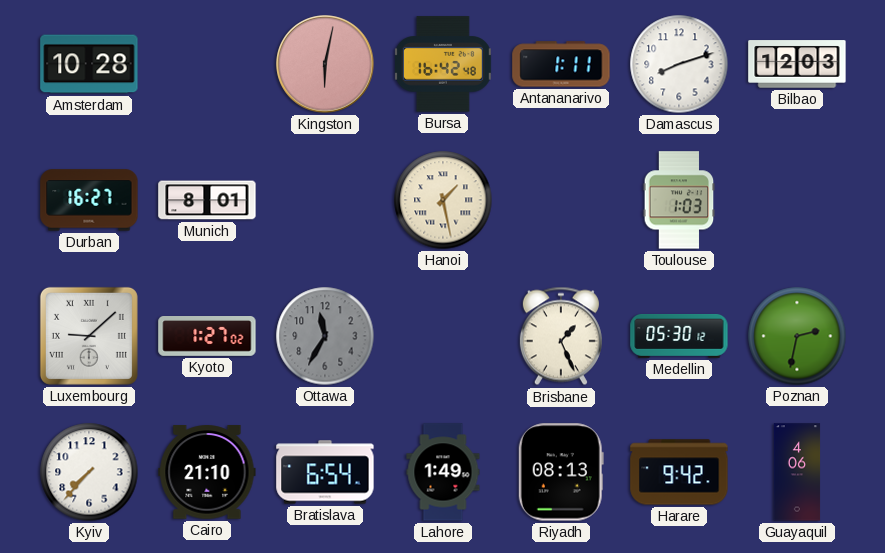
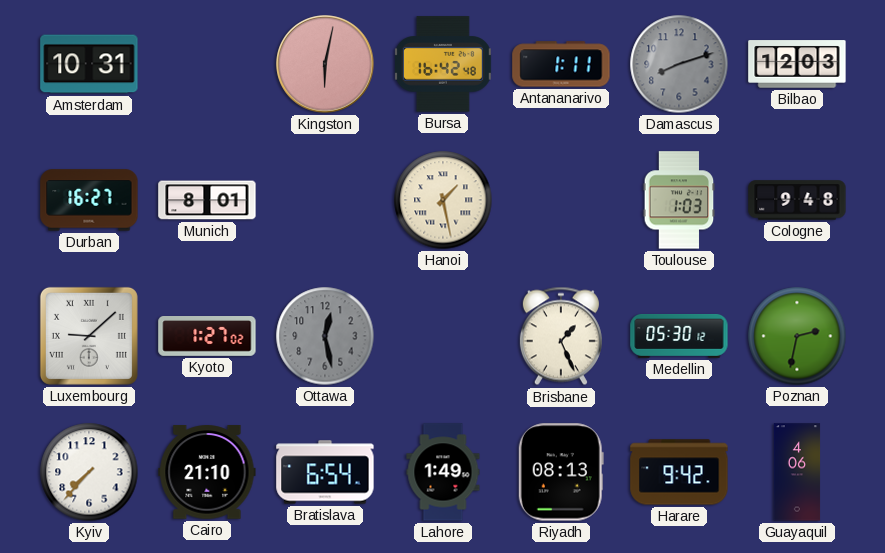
Amsterdam: 10:28 -> 10:31 (89, 64)
Damascus dial: white -> grey (679, 64)
Cologne: none -> 9:48 (797, 200)
Ottawa: 11:35 -> 12:28 (325, 336)
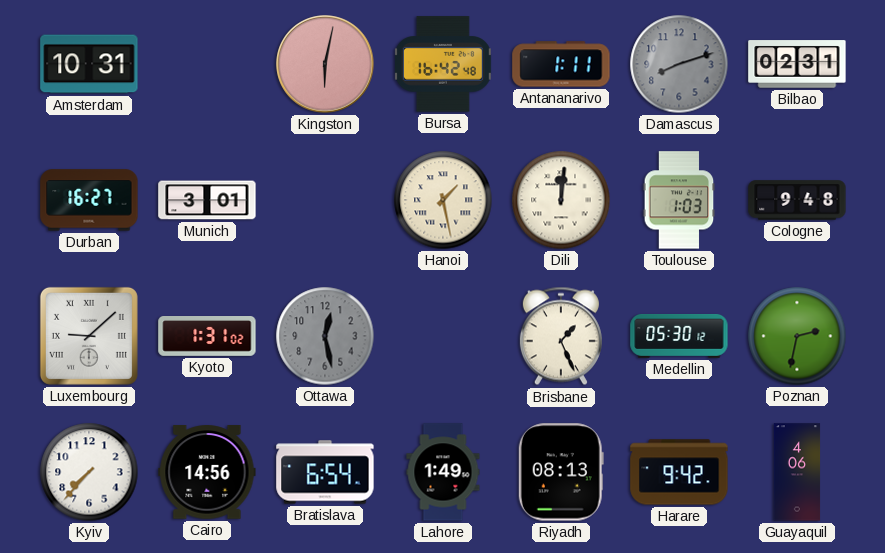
Bilbao: 12:03 -> 02:31 (797, 64)
Munich: 8:01 -> 3:01 (207, 200)
Dili: none -> 12:01 (561, 200)
Kyoto: 1:27 -> 1:31 (207, 337)
Cairo: 21:10 -> 14:56 (207, 472)
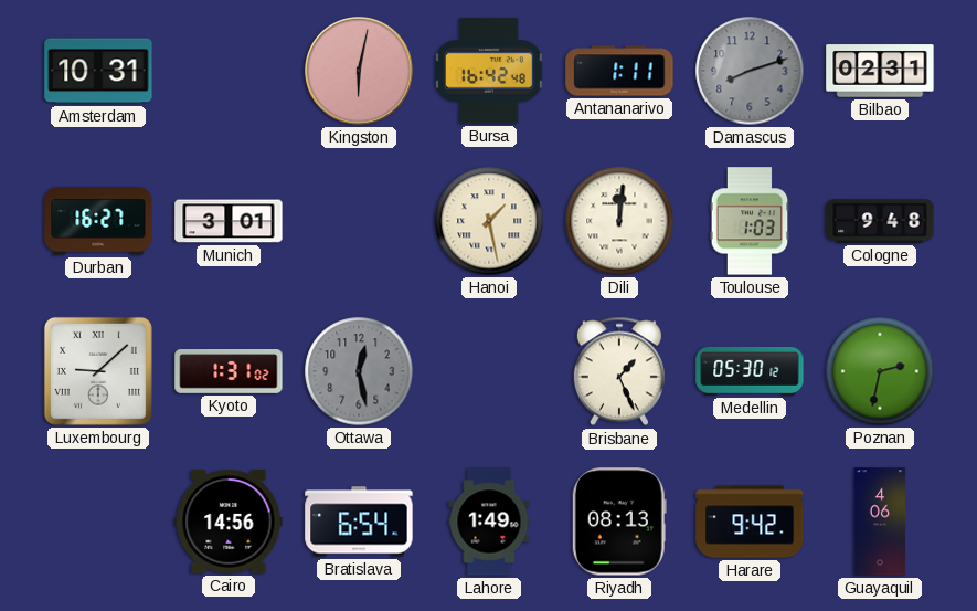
Kyiv: 7:37 -> none (89, 472)
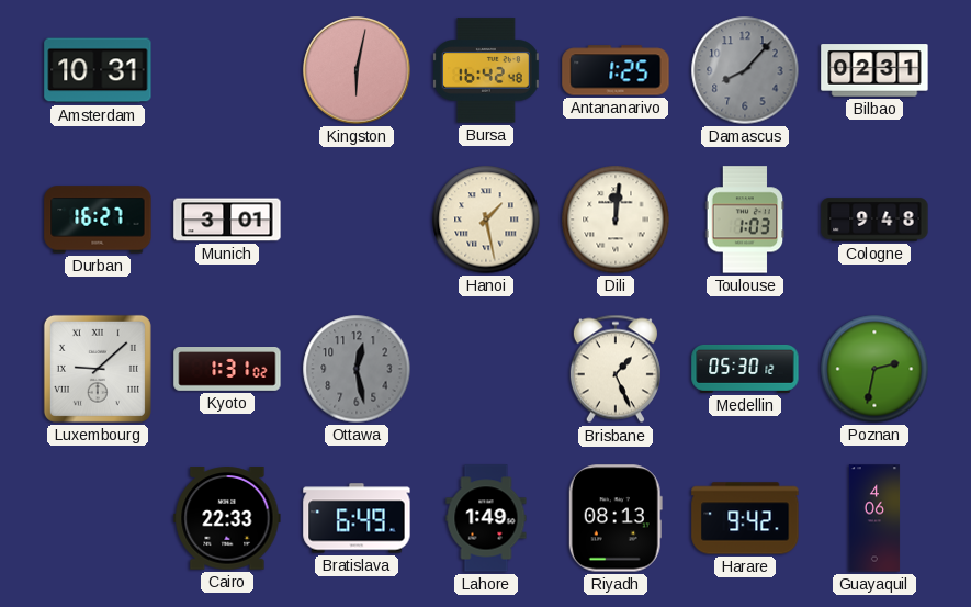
Antananarivo: 1:11 -> 1:25 (616, 70)
Damascus: 8:12 -> 8:07 (745, 70)
Cairo: 14:56 -> 22:33 (227, 518)
Bratislava: 6:54 -> 6:49 (357, 518)
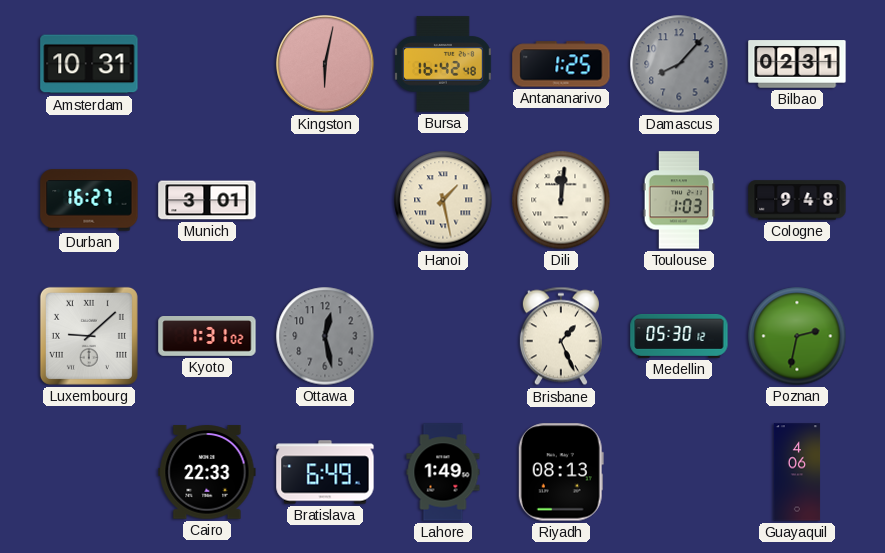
Harare: 9:42 -> none (745, 518)
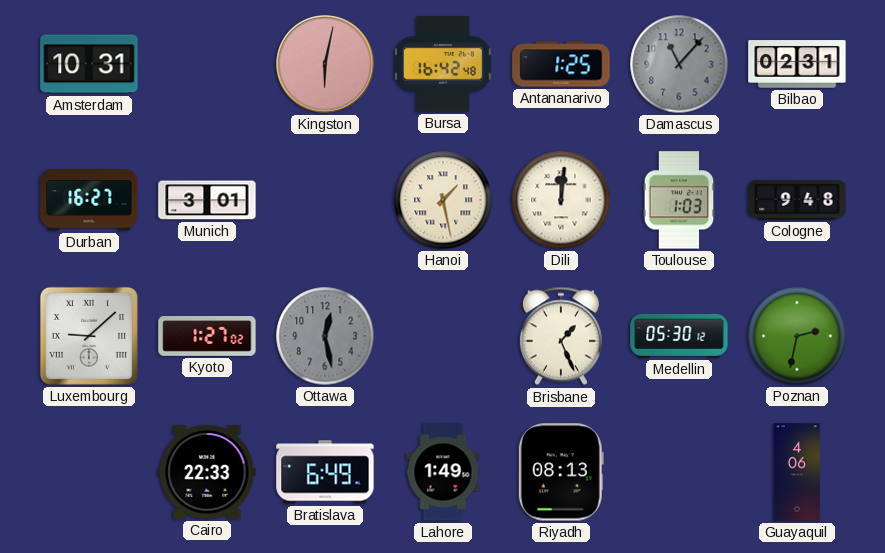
Damascus: 8:07 -> 11:07 (679, 64)
Kyoto: 1:31 -> 1:27 (207, 337)
